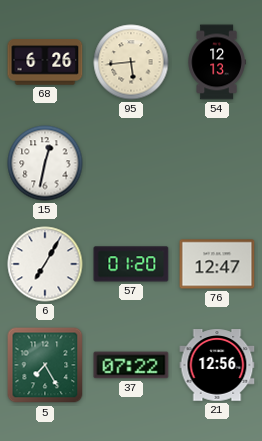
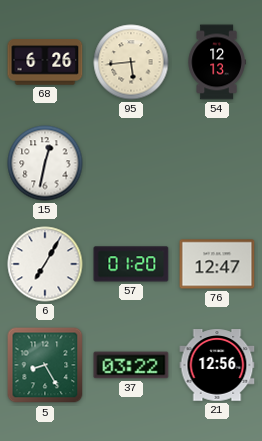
5: 7:25 -> 8:25 (45, 365)
37: 07:22 -> 03:22 (131, 365)
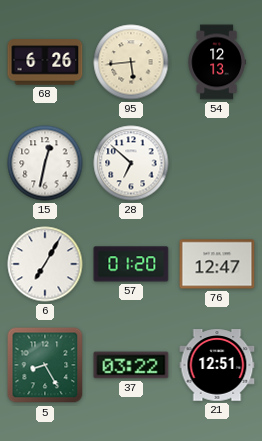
28: none -> 6:52 (131, 163)
21: 12:56 -> 12:51 (217, 365)
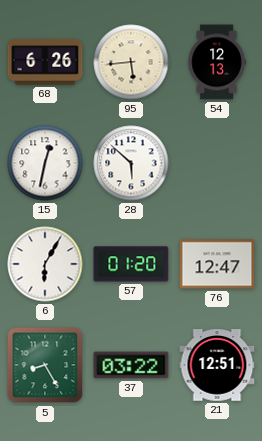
28: 6:52 -> 5:52 (131, 163)
6: 7:05 -> 6:05 (45, 264)
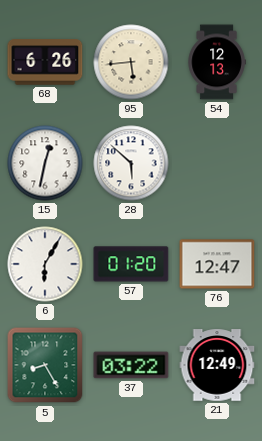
21: 12:51 -> 12:49 (217, 365)
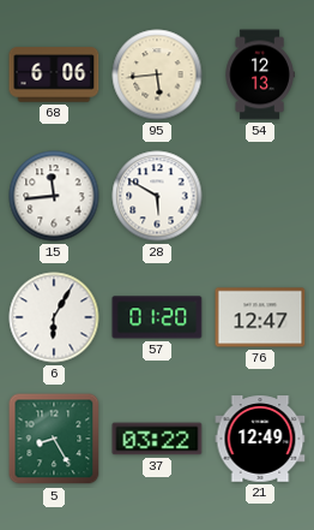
68: 6:26 -> 6:06 (54, 75)
15: 12:32 -> 11:44 (54, 196)
28: 5:52 -> 5:50 (157, 196)
